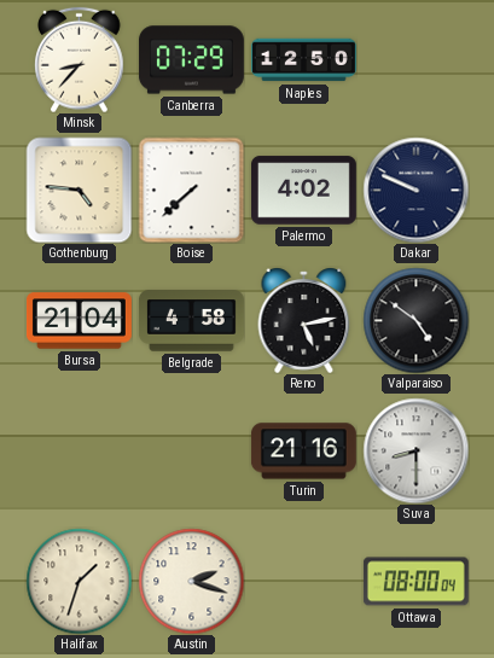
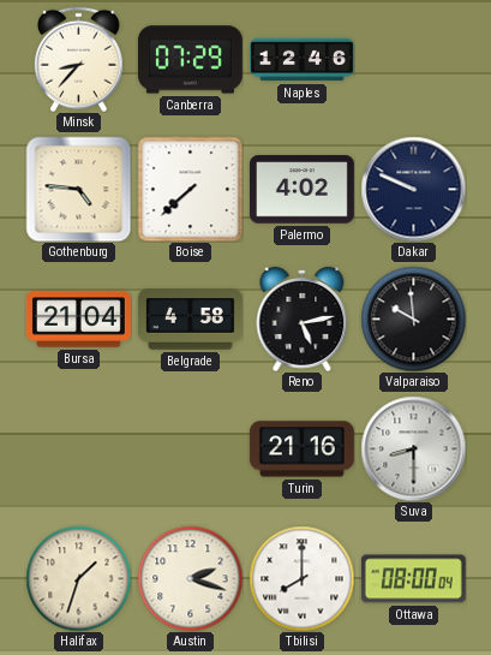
Naples: 12:50 -> 12:46 (303, 60)
Valparaiso: 4:51 -> 9:59 (413, 318)
Tbilisi: none -> 8:00 (301, 578)
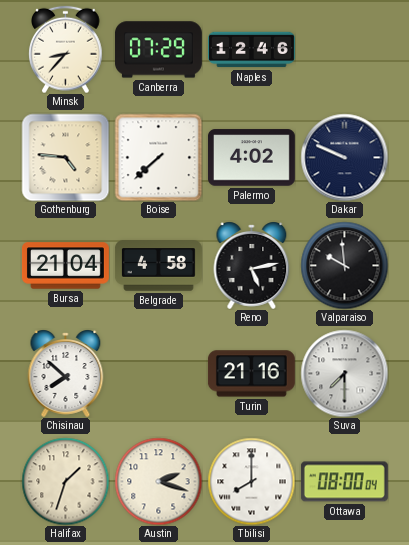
Chisinau: none -> 7:52 (66, 373)
Suva: 8:30 -> 7:30 (344, 373)
